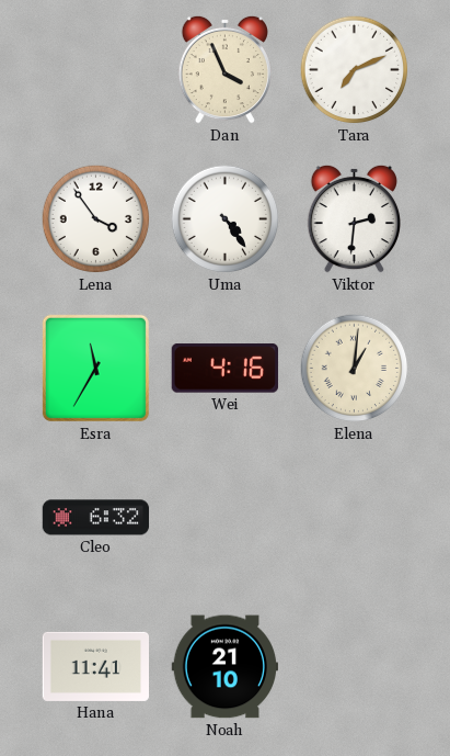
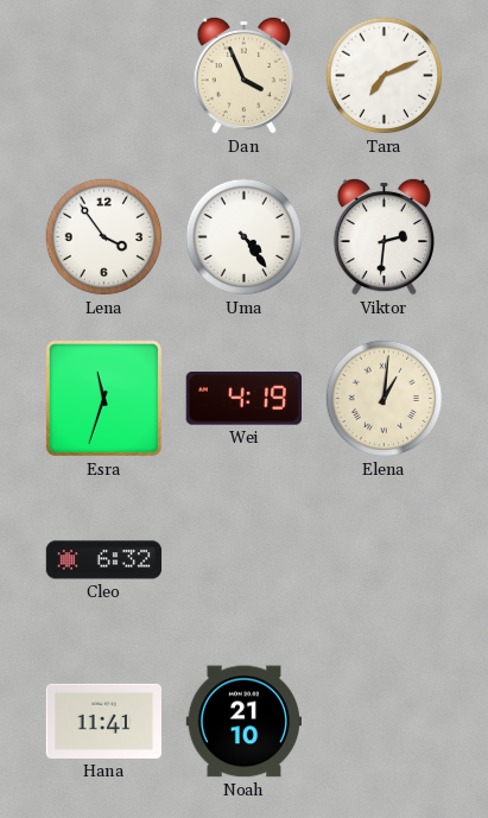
Esra: 11:35 -> 11:33 (103, 398)
Wei: 4:16 -> 4:19 (243, 399)
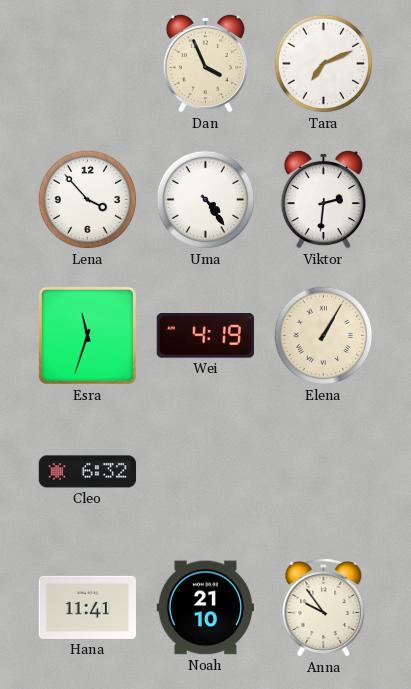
Lena: 3:54 -> 3:53 (88, 200)
Elena: 1:01 -> 1:05 (324, 336)
Anna: none -> 9:54 (324, 608)
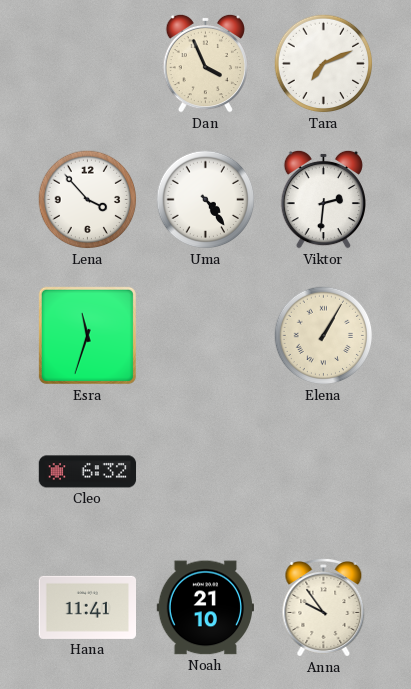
Wei: 4:19 -> none (205, 336)
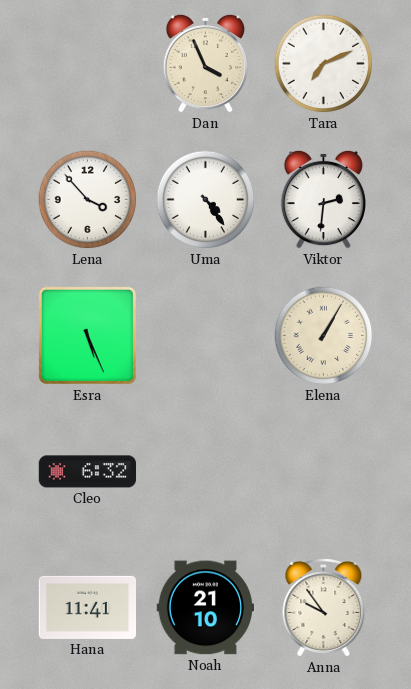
Esra: 11:33 -> 5:26 (87, 335)
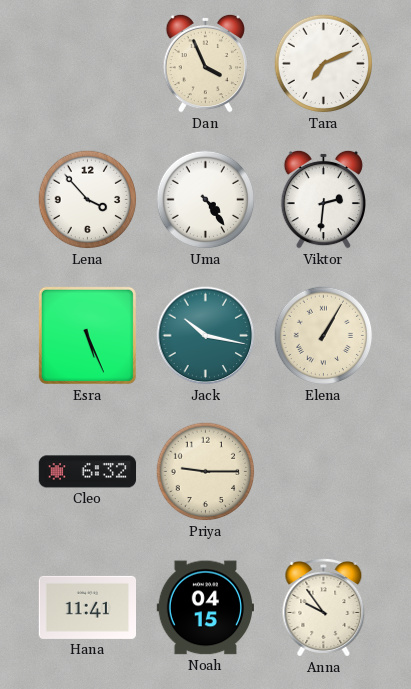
Jack: none -> 10:17 (206, 336)
Priya: none -> 9:15 (206, 472)
Noah: 21:10 -> 04:15 (205, 608)
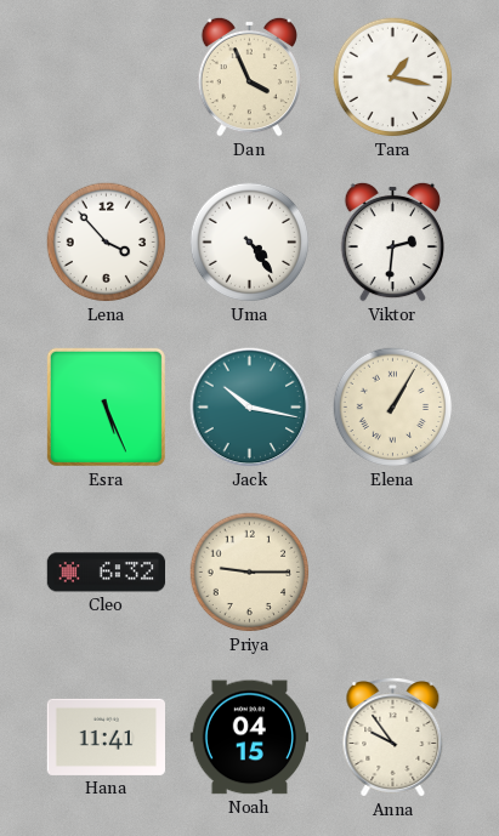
Tara: 7:11 -> 1:17 (393, 78)
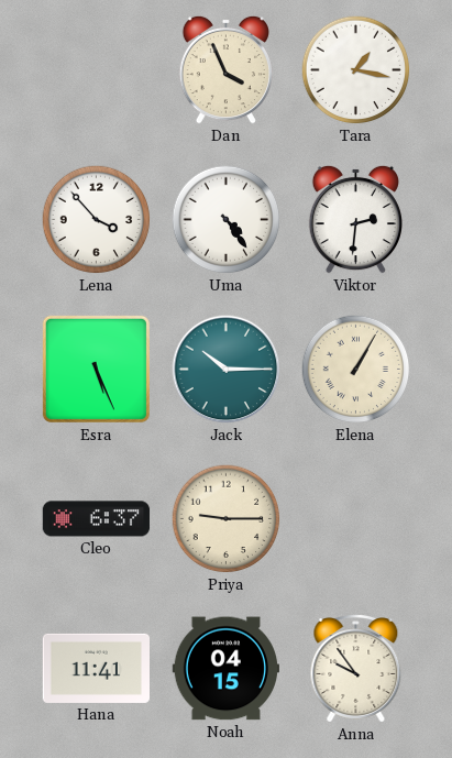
Jack: 10:17 -> 10:15 (227, 370)
Cleo: 6:32 -> 6:37 (97, 519)
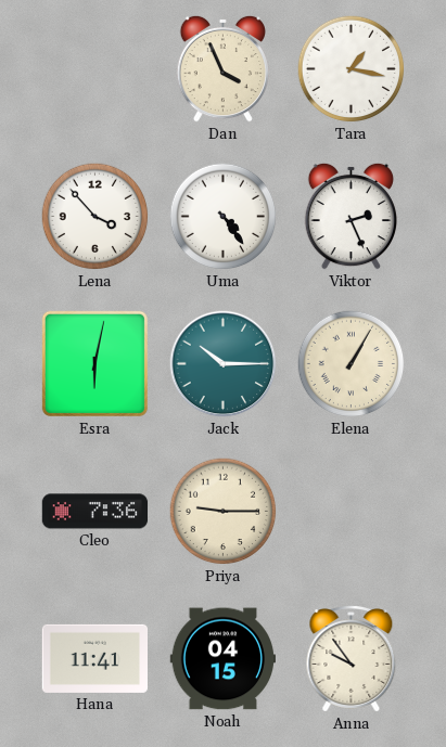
Viktor: 2:31 -> 2:26 (351, 216)
Esra: 5:26 -> 6:02 (94, 363)
Cleo: 6:37 -> 7:36 (95, 512)
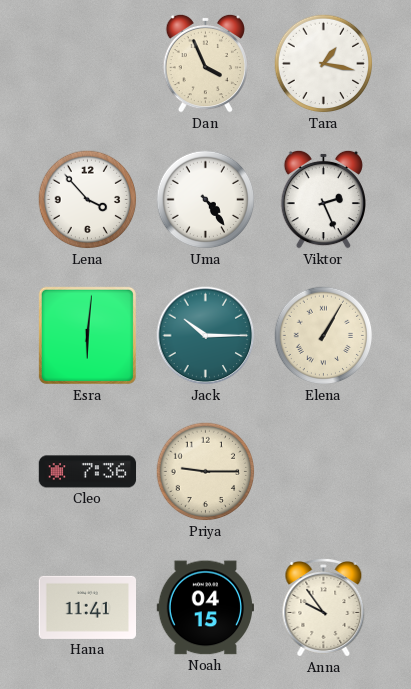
Esra: 6:02 -> 6:01 (87, 335)
